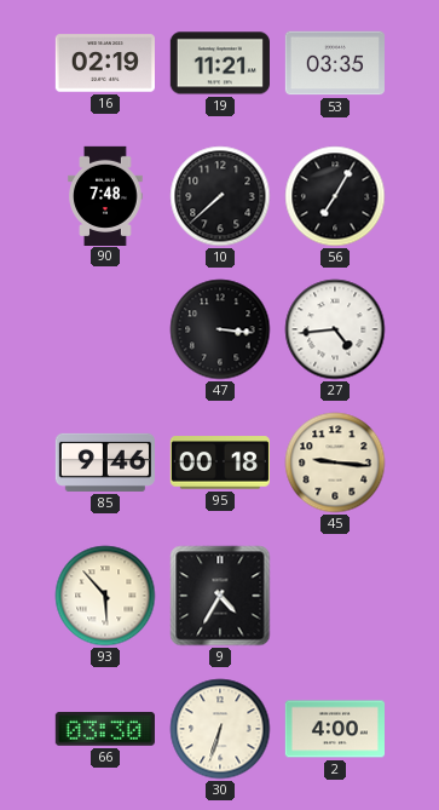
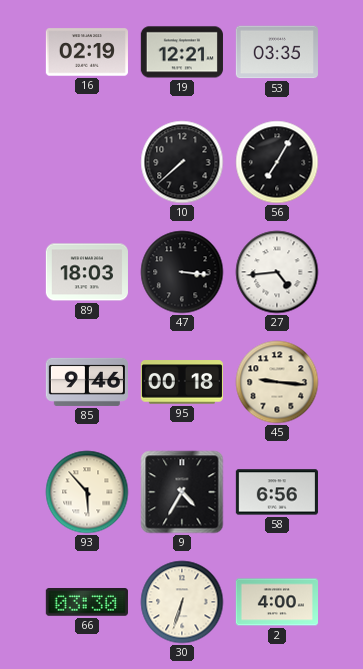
19: 11:21 -> 12:21 (182, 52)
90: 7:48 -> none (105, 195)
89: none -> 18:03 (87, 272)
58: none -> 6:56 (277, 492)
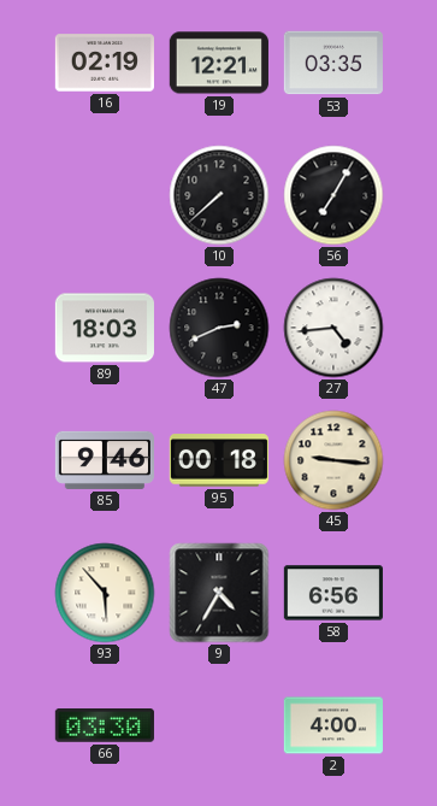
47: 3:16 -> 2:41 (219, 328)
30: 6:33 -> none (182, 602)
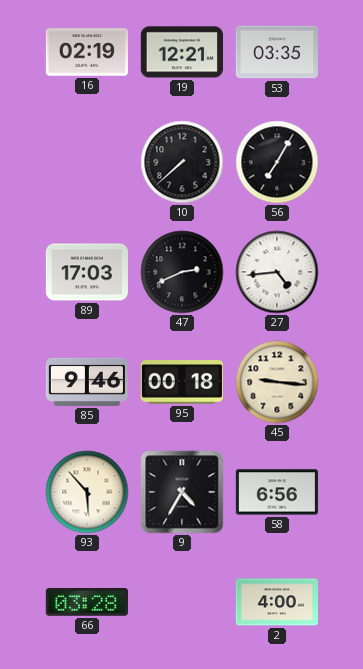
89: 18:03 -> 17:03 (87, 272)
66: 03:30 -> 03:28 (87, 603)
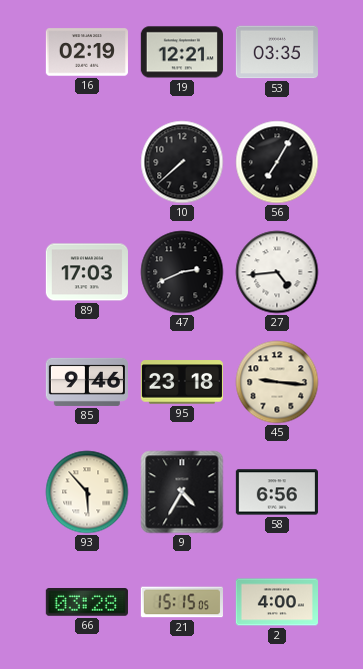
95: 00:18 -> 23:18 (182, 382)
21: none -> 15:15 (182, 602)
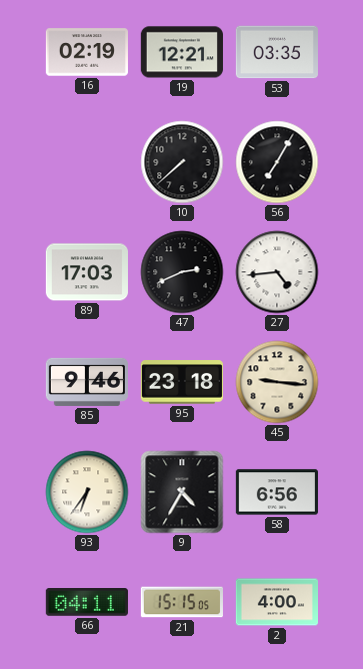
93: 5:53 -> 6:36 (87, 492)
66: 03:28 -> 04:11 (87, 603)
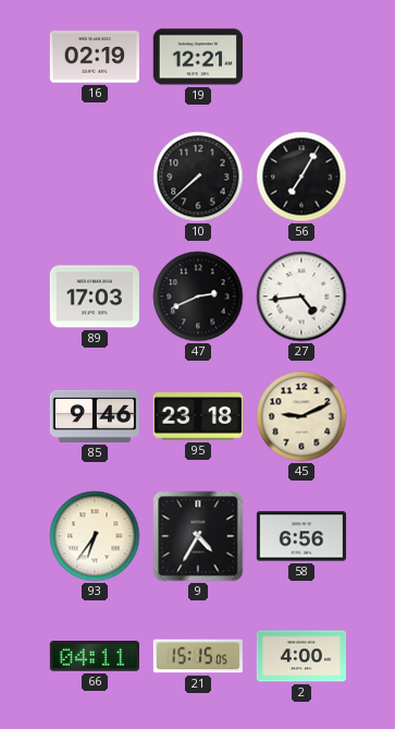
53: 03:35 -> none (277, 52)
45: 9:16 -> 9:11 (301, 416)
